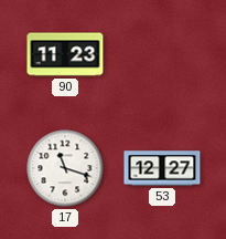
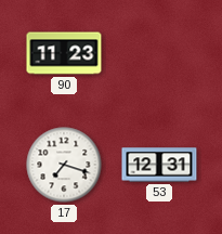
17: 11:18 -> 7:18 (64, 165)
53: 12:27 -> 12:31 (159, 165)
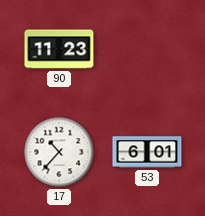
17: 7:18 -> 10:37 (59, 152)
53: 12:31 -> 6:01 (147, 152)
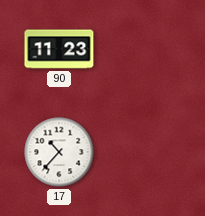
53: 6:01 -> none (147, 152)
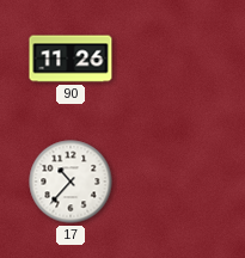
90: 11:23 -> 11:26 (71, 59)
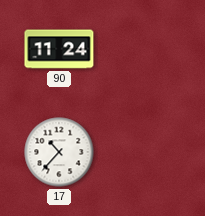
90: 11:26 -> 11:24 (59, 49)
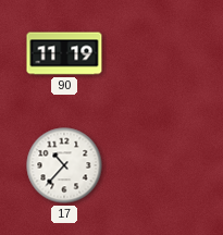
90: 11:24 -> 11:19 (64, 53)
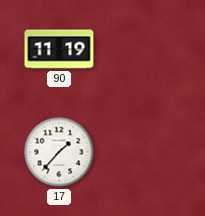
17: 10:37 -> 1:37 (59, 152)
